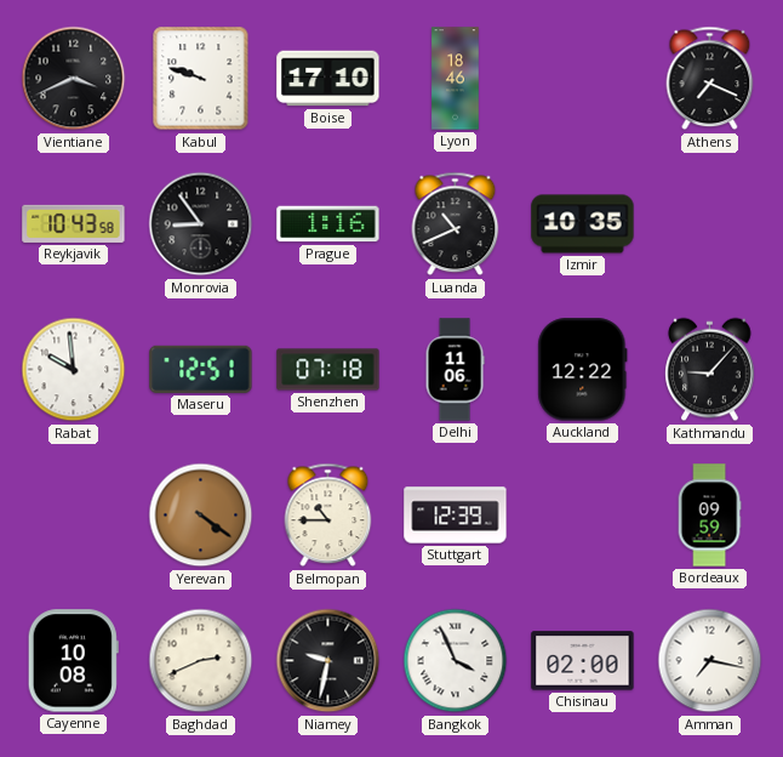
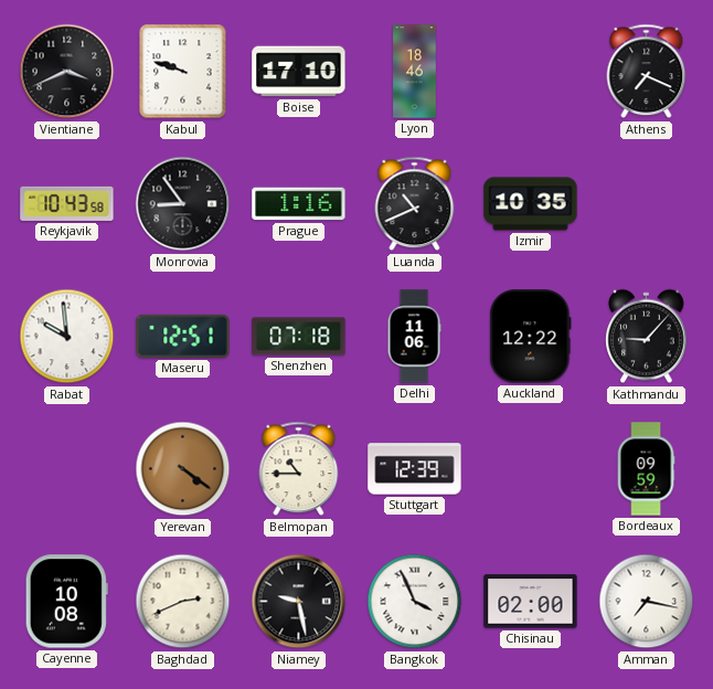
Niamey: 9:32 -> 9:28 (299, 602)
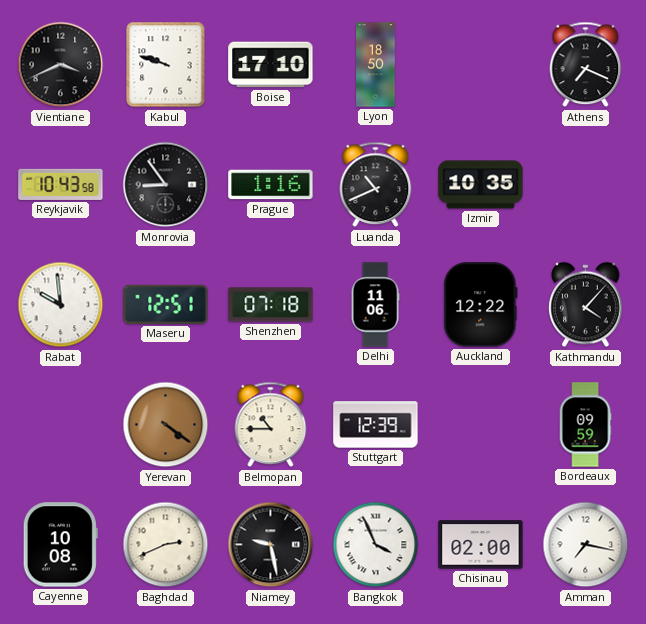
Lyon: 18:46 -> 18:50 (376, 65)
Kathmandu: 9:07 -> 4:07 (586, 305)
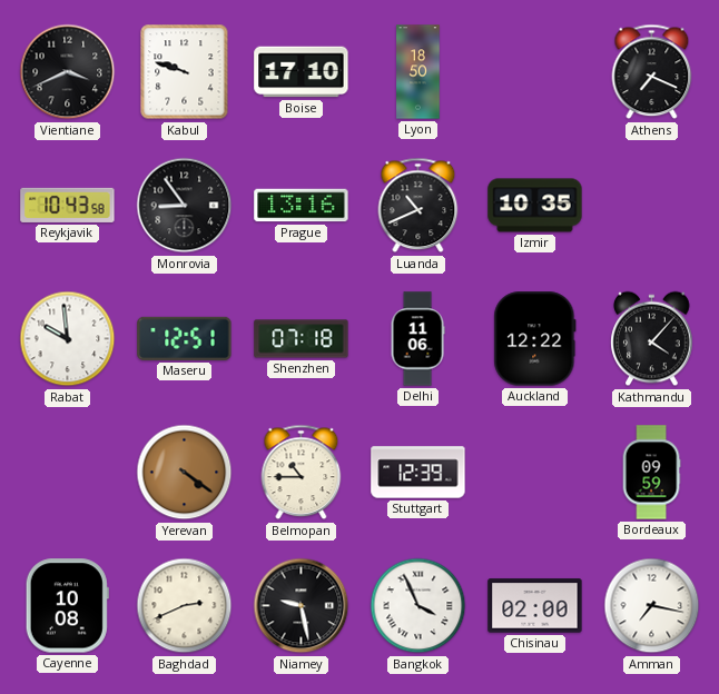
Prague: 1:16 -> 13:16 (302, 206)
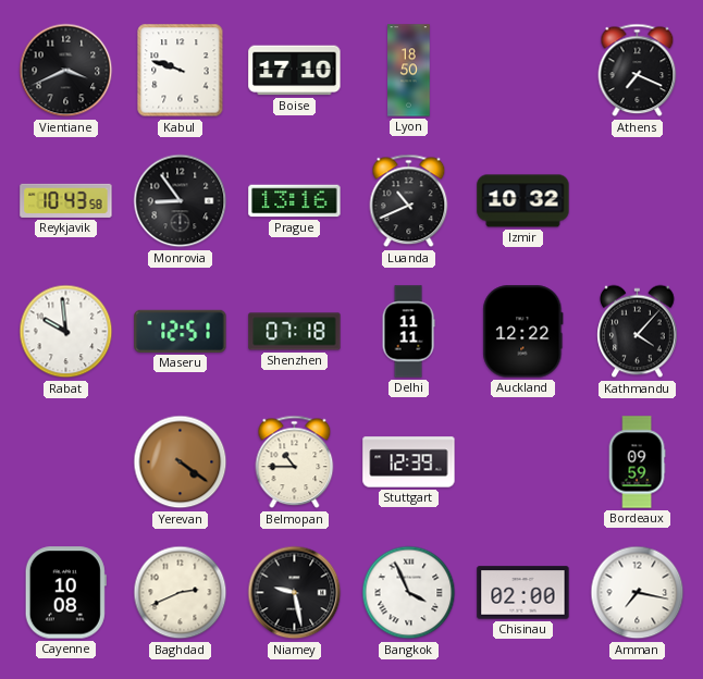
Izmir: 10:35 -> 10:32 (523, 201)
Delhi: 11:06 -> 11:11 (408, 332)
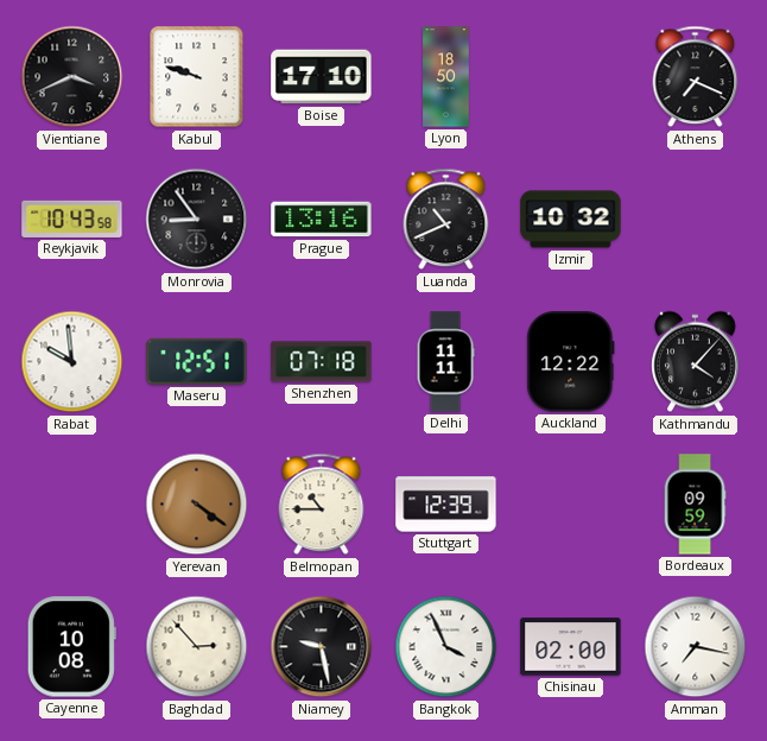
Baghdad: 2:41 -> 2:53 (197, 647)
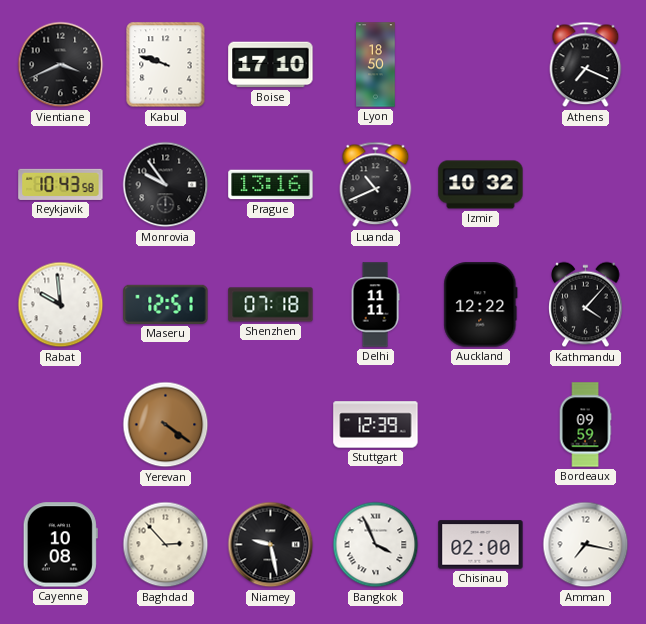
Monrovia: 8:54 -> 9:54 (166, 185)
Belmopan: 10:45 -> none (322, 505)
